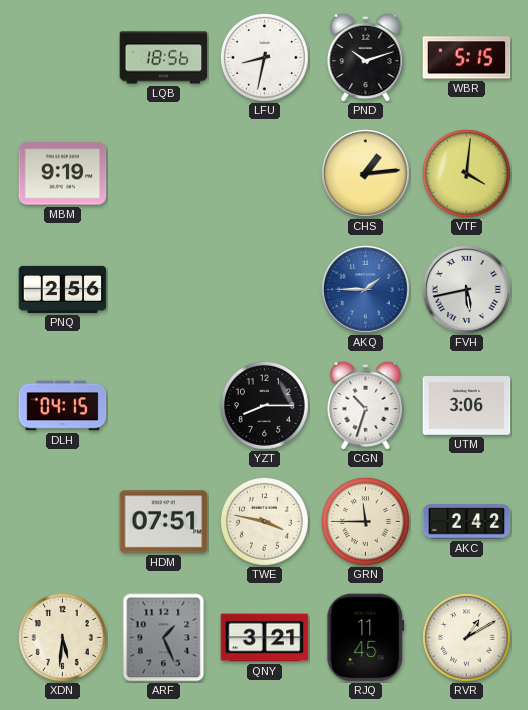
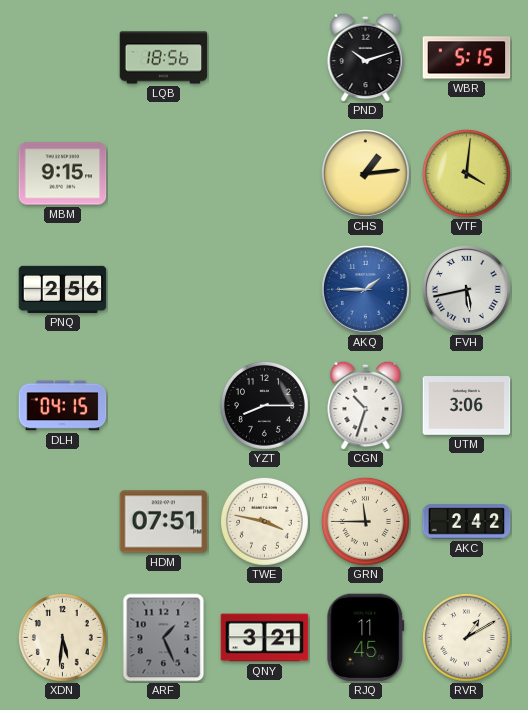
LFU: 8:32 -> none (264, 57)
MBM: 9:19 -> 9:15 (63, 174)
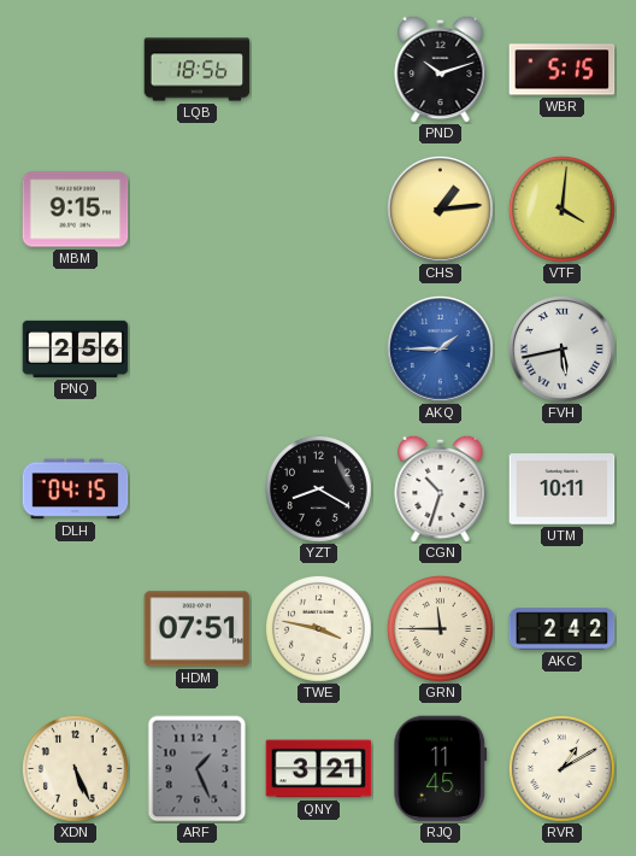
YZT: 8:15 -> 8:20 (318, 488)
UTM: 3:06 -> 10:11 (563, 489)
XDN: 5:31 -> 5:26 (75, 768)
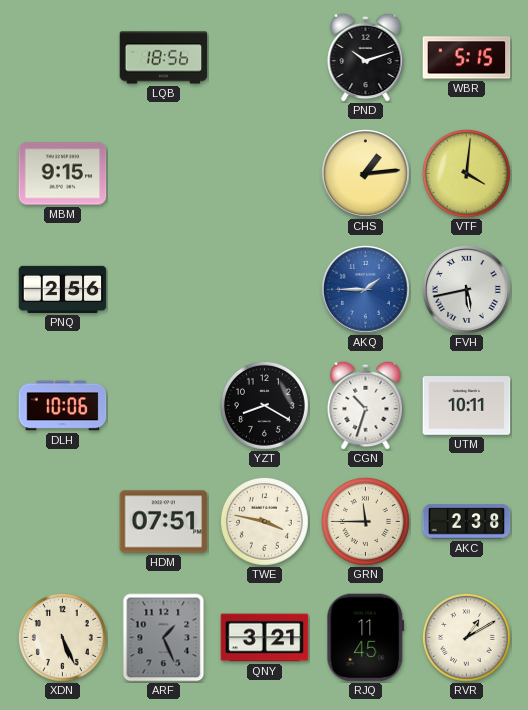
DLH: 04:15 -> 10:06 (63, 406)
AKC: 2:42 -> 2:38 (467, 522)
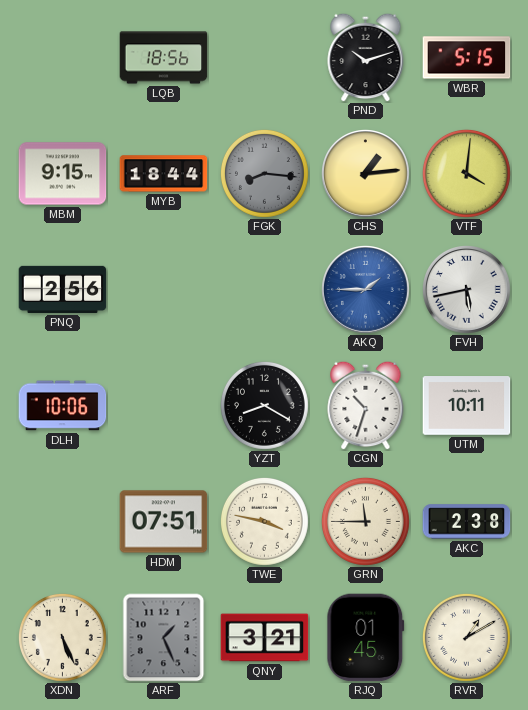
MYB: none -> 18:44 (164, 174)
FGK: none -> 8:16 (264, 173)
RJQ: 11:45 -> 01:45 (366, 638)
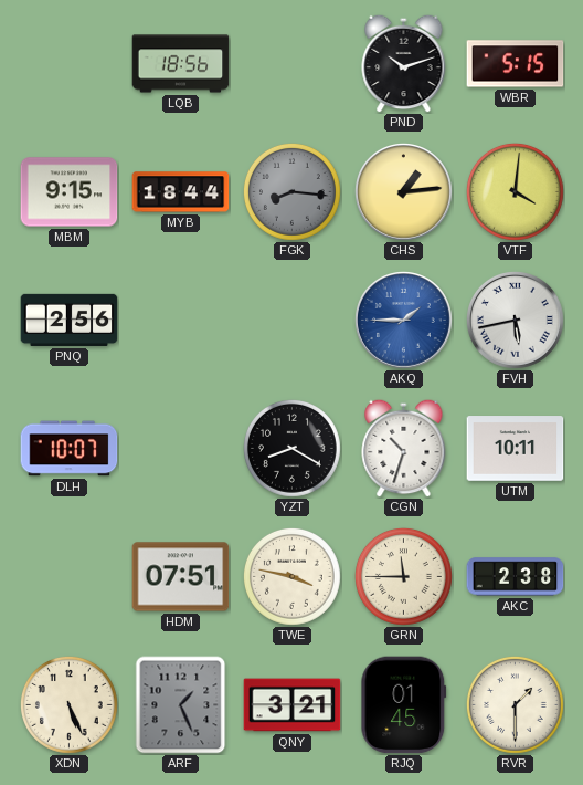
DLH: 10:06 -> 10:07 (70, 449)
RVR: 1:10 -> 1:30 (515, 704)
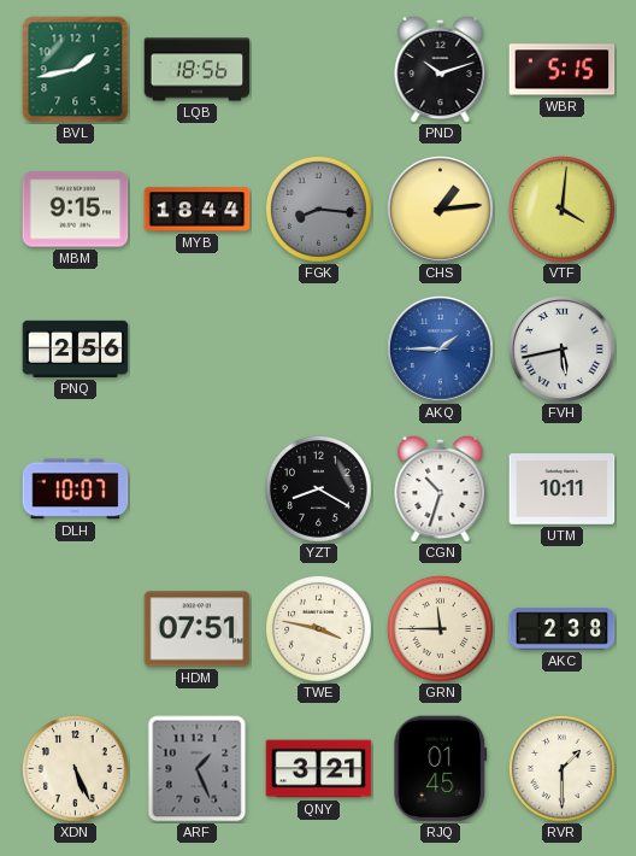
BVL: none -> 1:43 (76, 70)
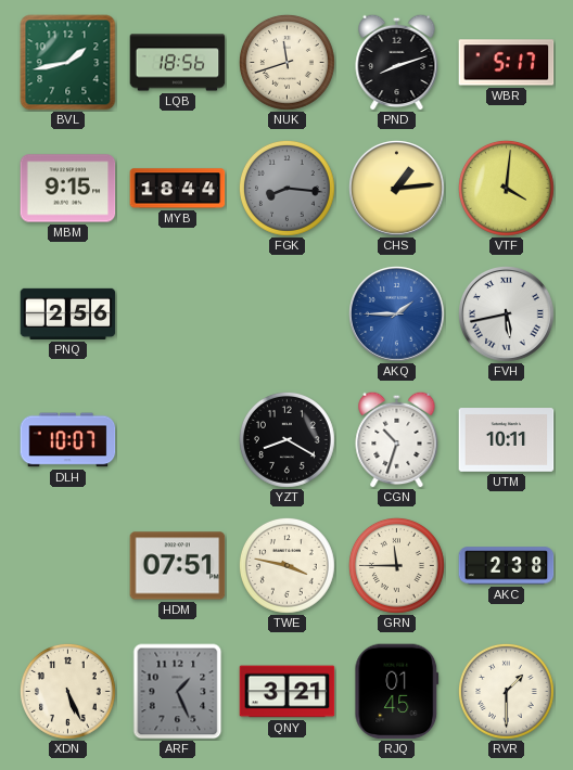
NUK: none -> 11:42 (286, 62)
PND: 10:12 -> 8:12 (397, 62)
WBR: 5:15 -> 5:17 (507, 63)
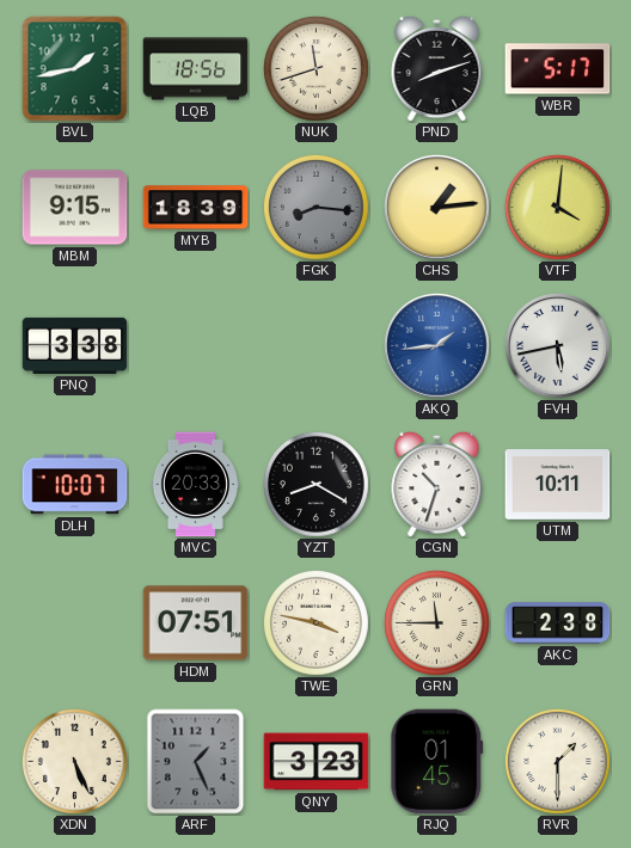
MYB: 18:44 -> 18:39 (196, 208)
PNQ: 2:56 -> 3:38 (75, 345)
AKQ: 1:45 -> 1:44 (437, 346)
MVC: none -> 20:33 (195, 485)
QNY: 3:21 -> 3:23 (317, 762)
